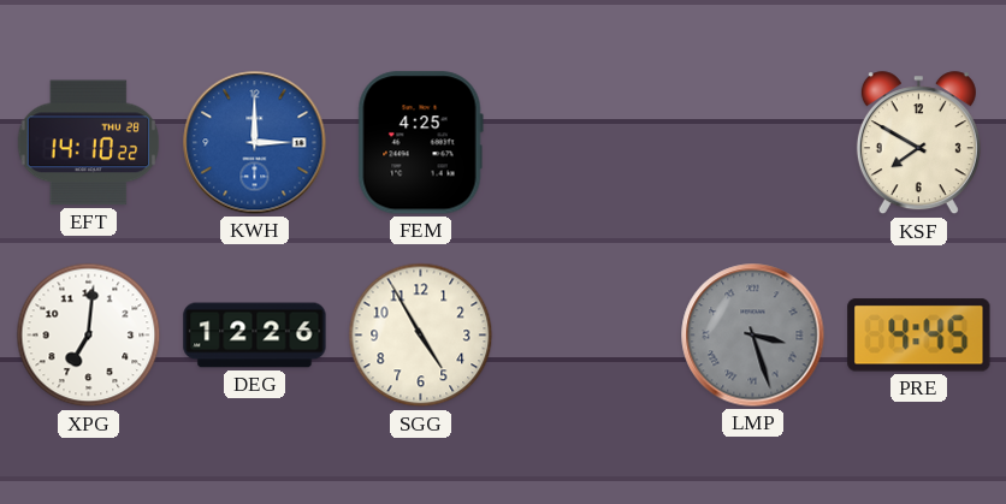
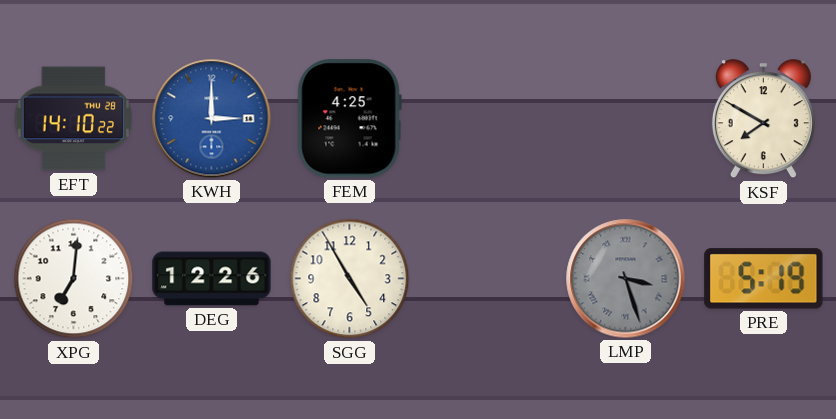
PRE: 4:45 -> 5:19 (764, 279)
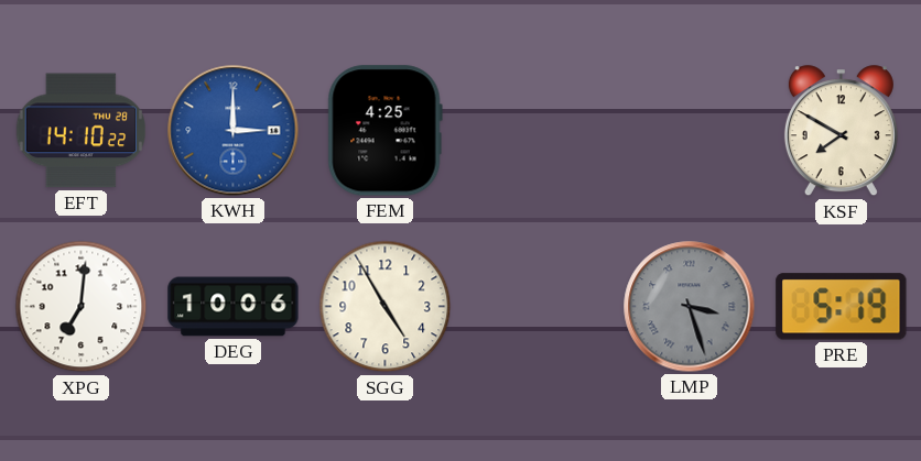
DEG: 12:26 -> 10:06 (234, 307)
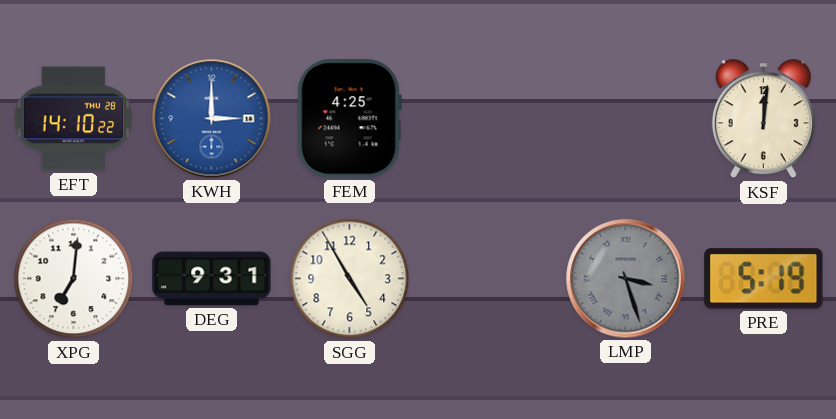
KSF: 7:50 -> 12:01 (763, 119)
DEG: 10:06 -> 9:31 (212, 279)
